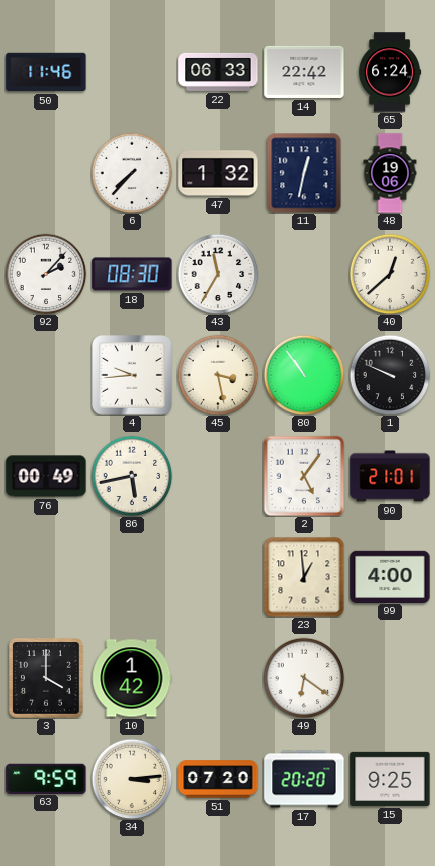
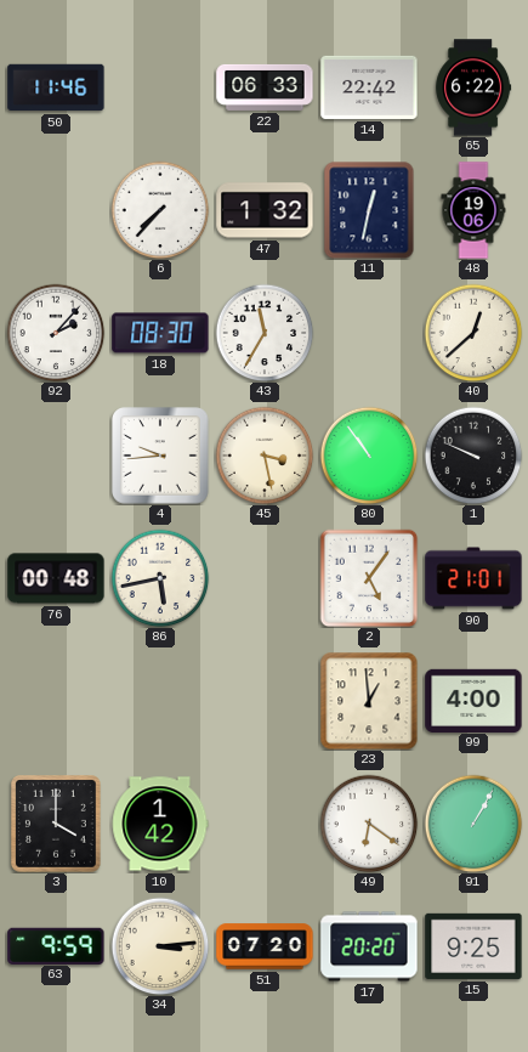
65: 6:24 -> 6:22 (473, 87)
76: 00:49 -> 00:48 (56, 578)
91: none -> 1:05 (473, 824)
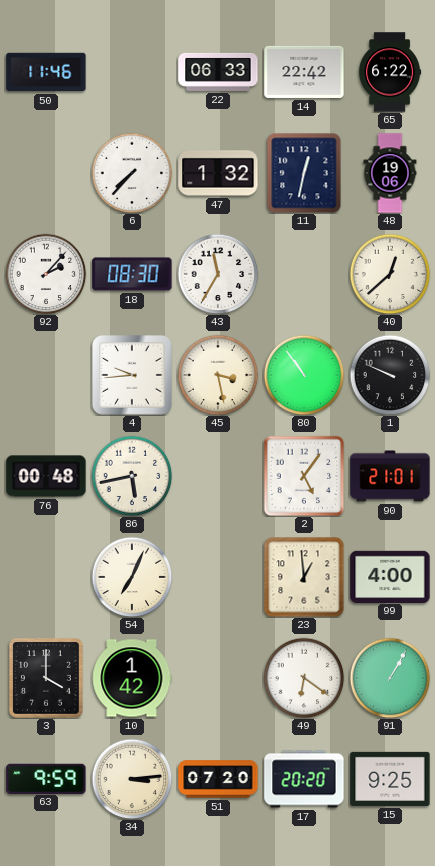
54: none -> 7:04 (132, 577)
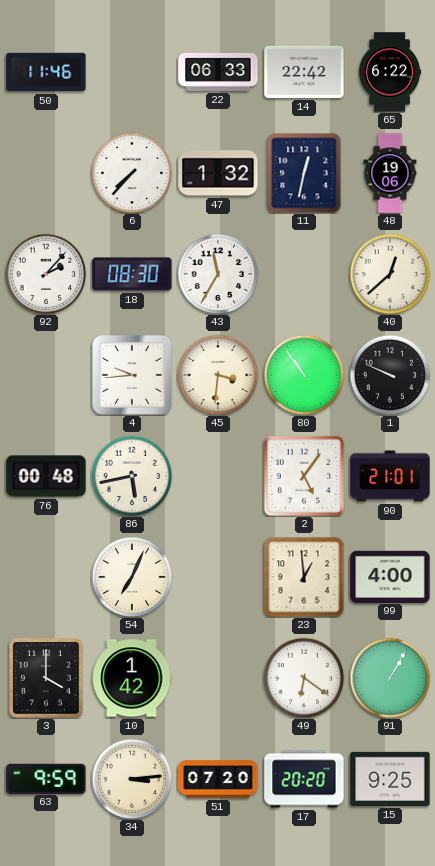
45: 3:28 -> 3:31 (218, 375)
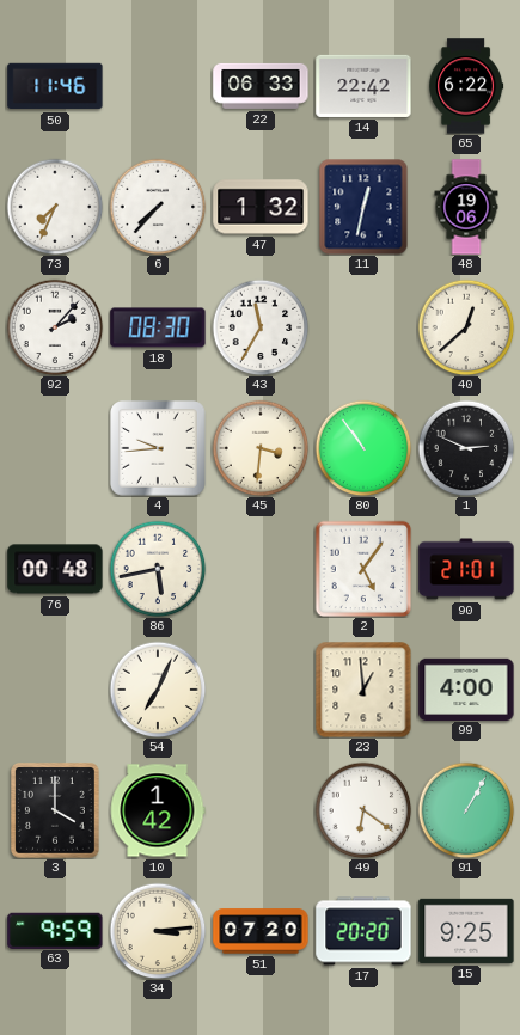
73: none -> 7:34 (55, 207)
1: 9:49 -> 2:49 (466, 448)
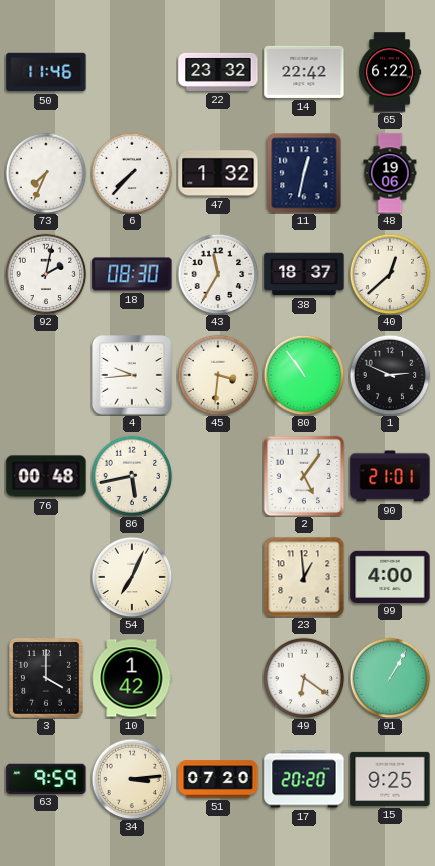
22: 06:33 -> 23:32 (218, 72)
92: 2:07 -> 2:02 (46, 274)
38: none -> 18:37 (304, 274)
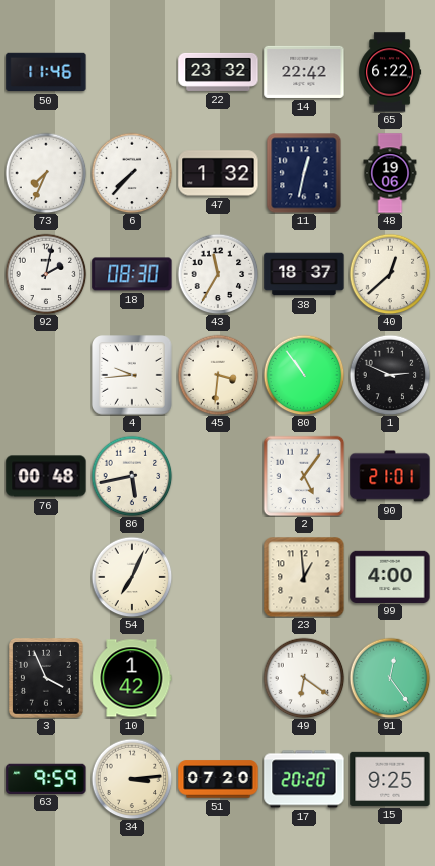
3: 4:00 -> 3:56 (47, 679)
91: 1:05 -> 12:24 (390, 678)
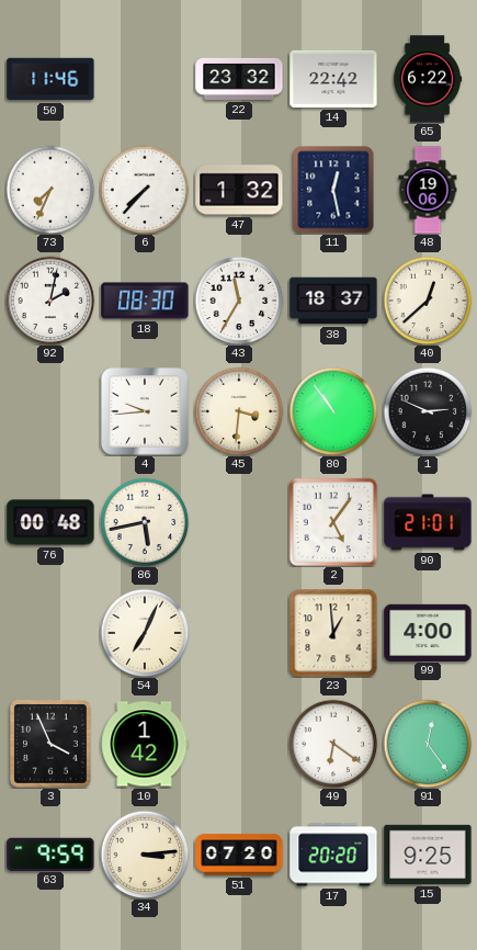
11: 12:32 -> 12:28 (333, 190)
